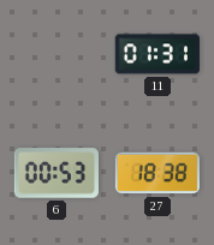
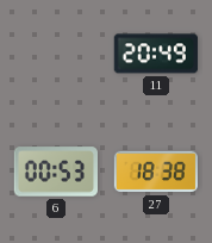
11: 01:31 -> 20:49 (156, 54)
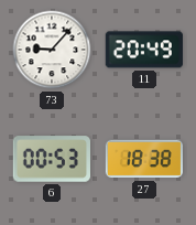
73: none -> 9:07 (52, 50)
